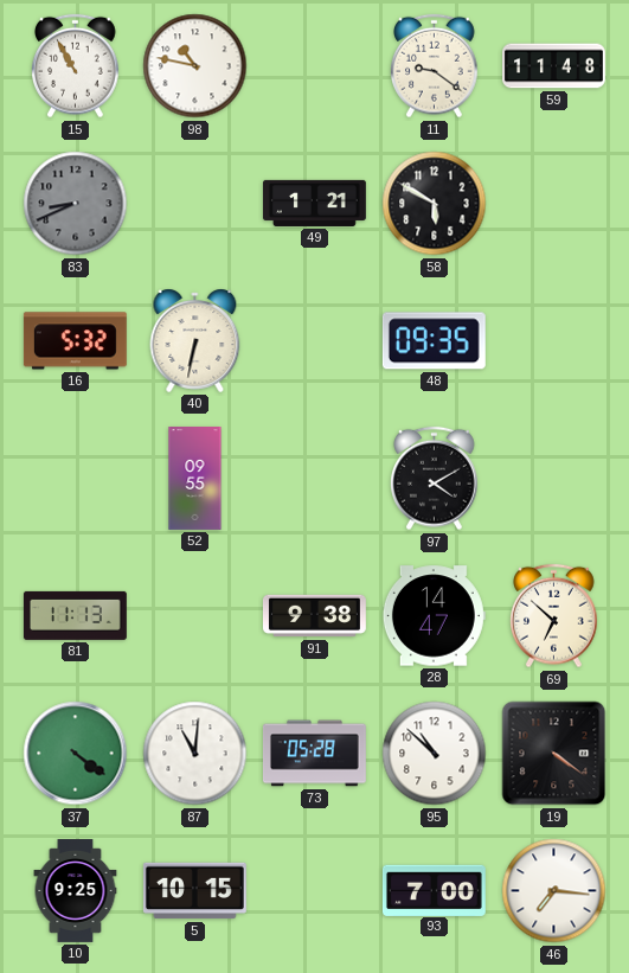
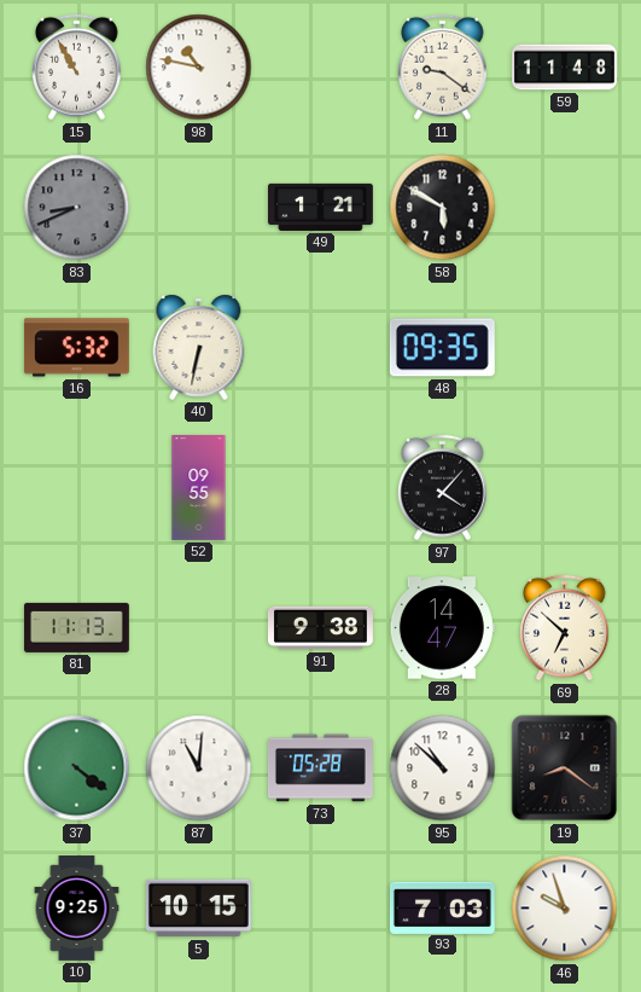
97: 4:10 -> 4:07 (443, 488)
19: 4:21 -> 8:21 (565, 768)
93: 7:00 -> 7:03 (442, 907)
46: 7:16 -> 9:57 (565, 909)
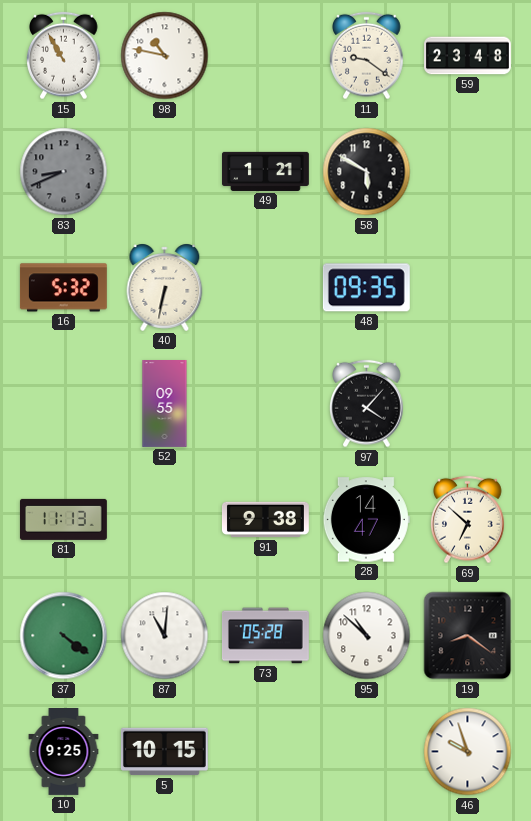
59: 11:48 -> 23:48 (468, 56)
93: 7:03 -> none (442, 907)
